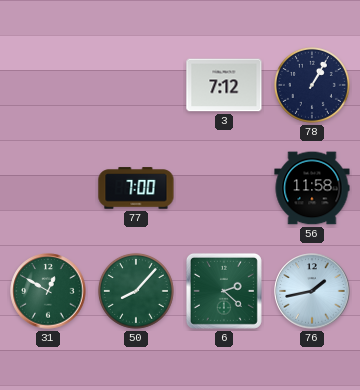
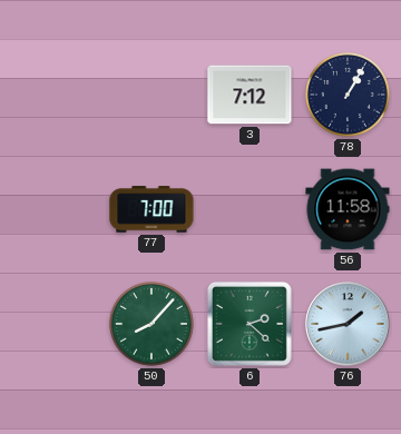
31: 12:50 -> none (48, 291)
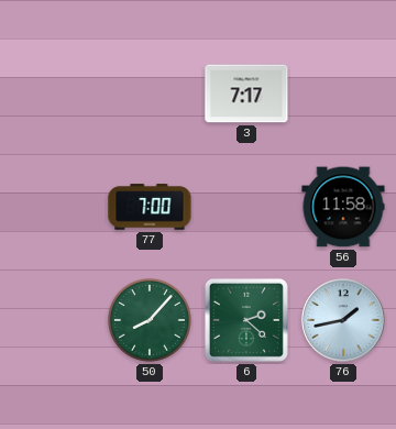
3: 7:12 -> 7:17 (246, 94)
78: 1:05 -> none (348, 95)
